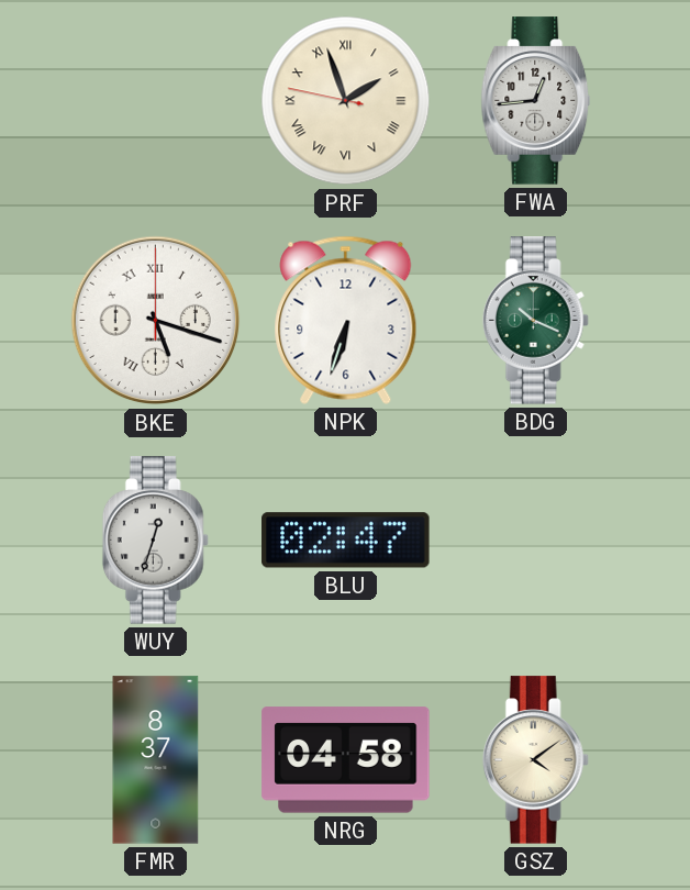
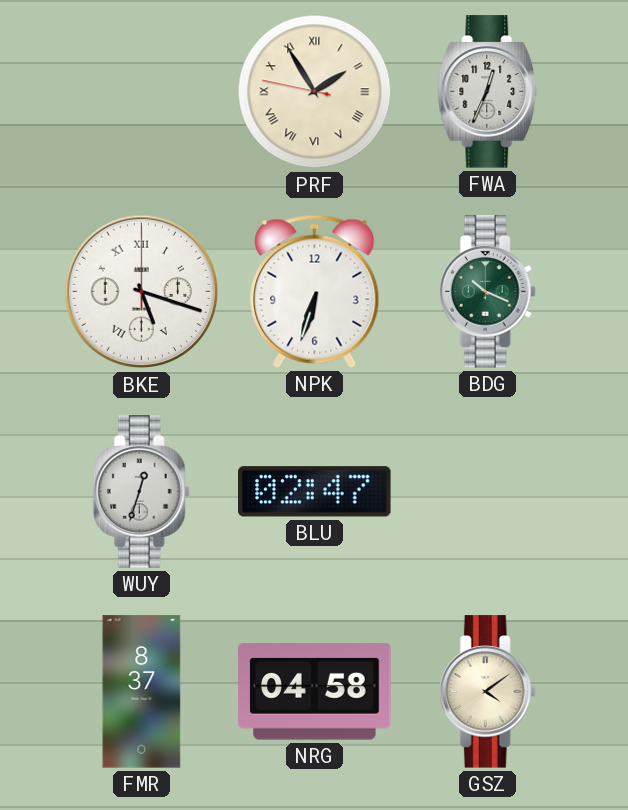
PRF: 1:56 -> 1:54 (315, 92)
FWA: 12:44 -> 12:34 (488, 92)
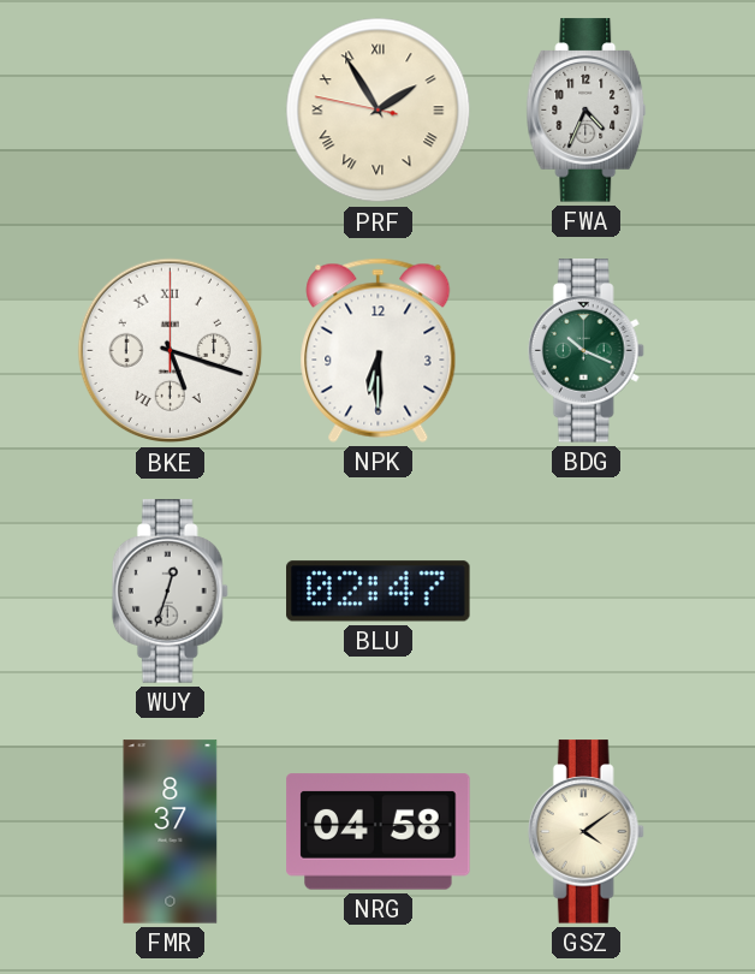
FWA: 12:34 -> 4:34 (587, 111)
NPK: 6:33 -> 6:30 (379, 350)
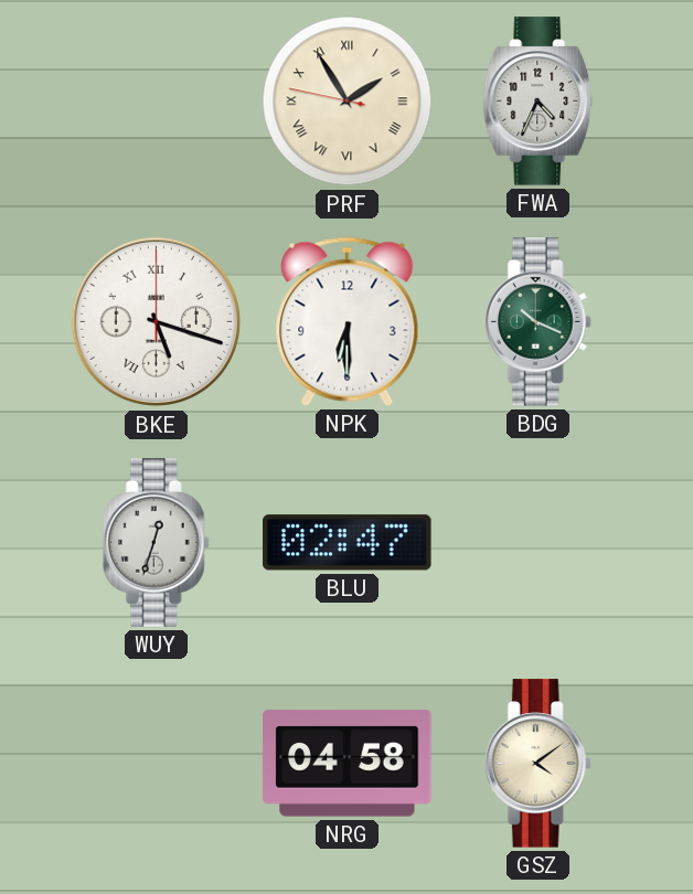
FMR: 8:37 -> none (171, 832)
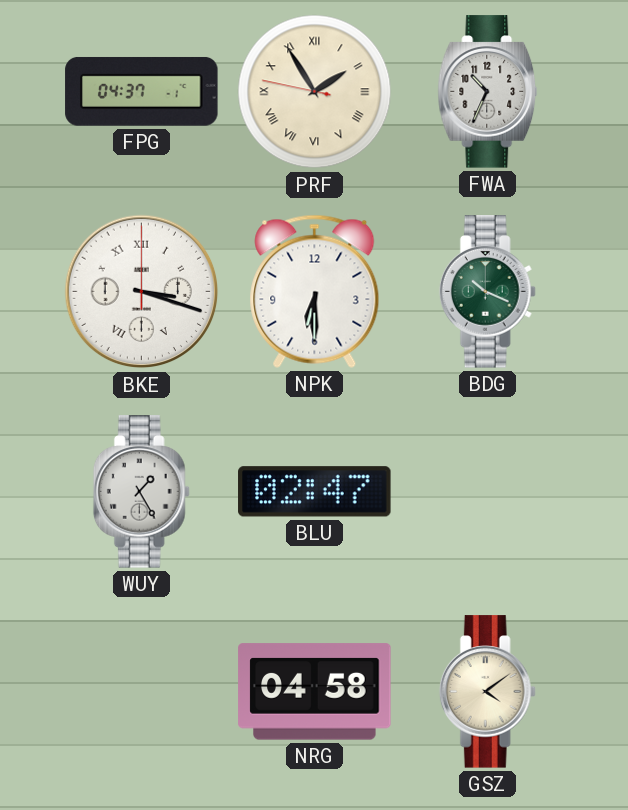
FPG: none -> 04:37 (142, 91)
FWA: 4:34 -> 10:34 (488, 92)
BKE: 5:18 -> 3:18 (142, 292)
WUY: 12:33 -> 1:25 (141, 492)
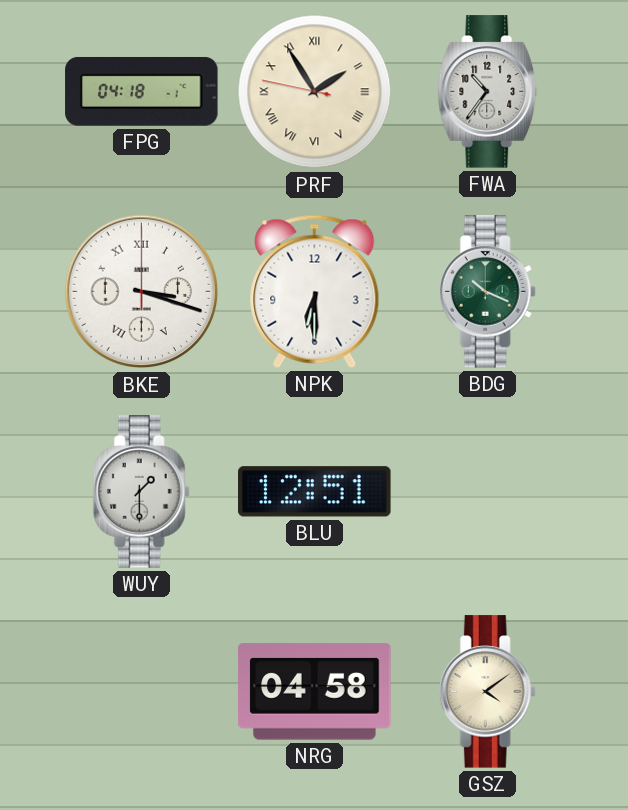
FPG: 04:37 -> 04:18 (142, 91)
FWA: 10:34 -> 10:36 (488, 92)
WUY: 1:25 -> 1:30 (141, 492)
BLU: 02:47 -> 12:51 (315, 492)
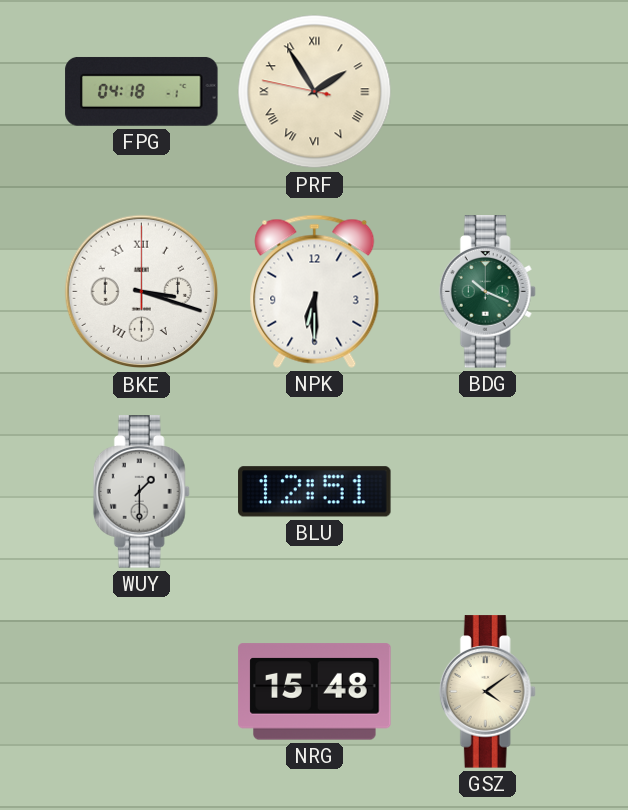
FWA: 10:36 -> none (488, 92)
NRG: 04:58 -> 15:48 (315, 692)
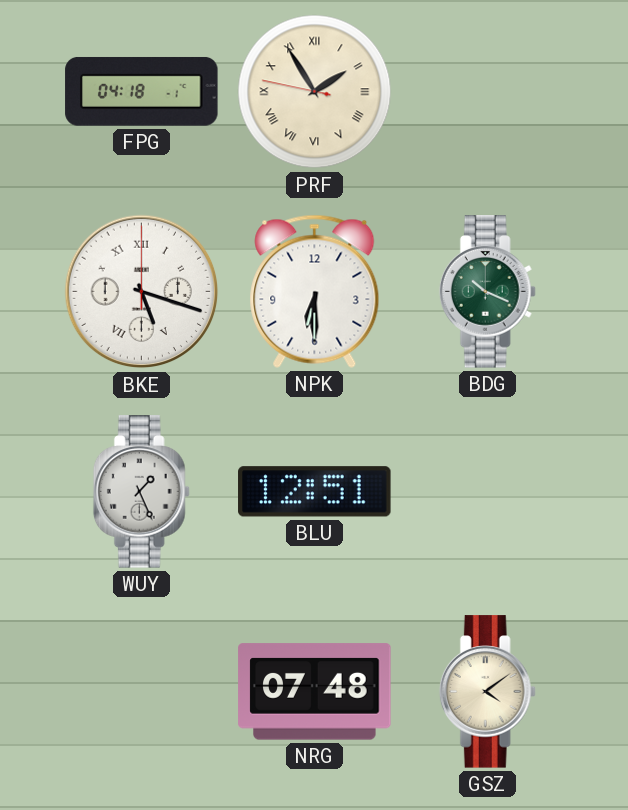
BKE: 3:18 -> 5:18 (142, 292)
WUY: 1:30 -> 1:26 (141, 492)
NRG: 15:48 -> 07:48 (315, 692)
